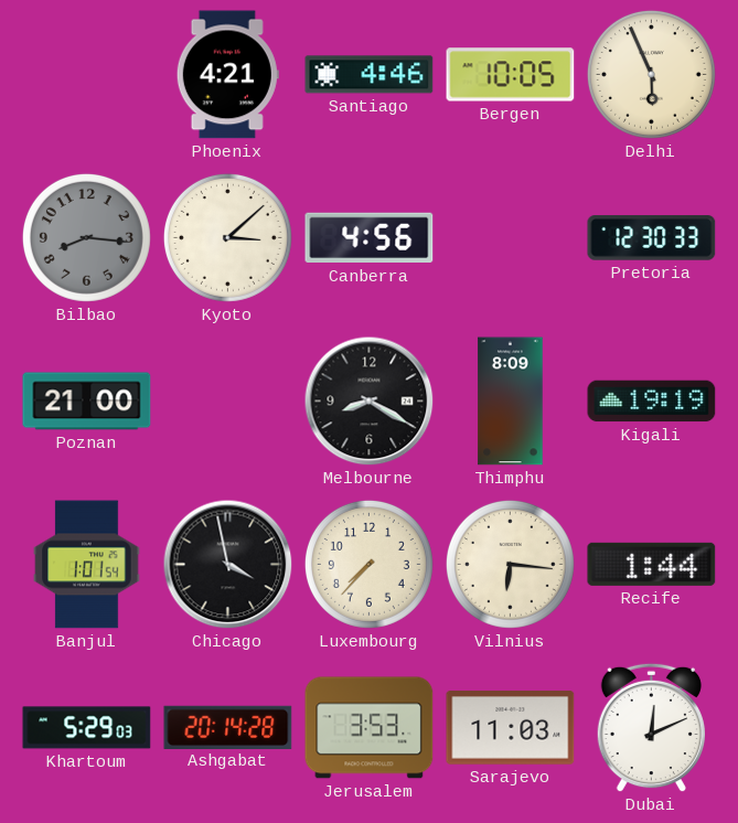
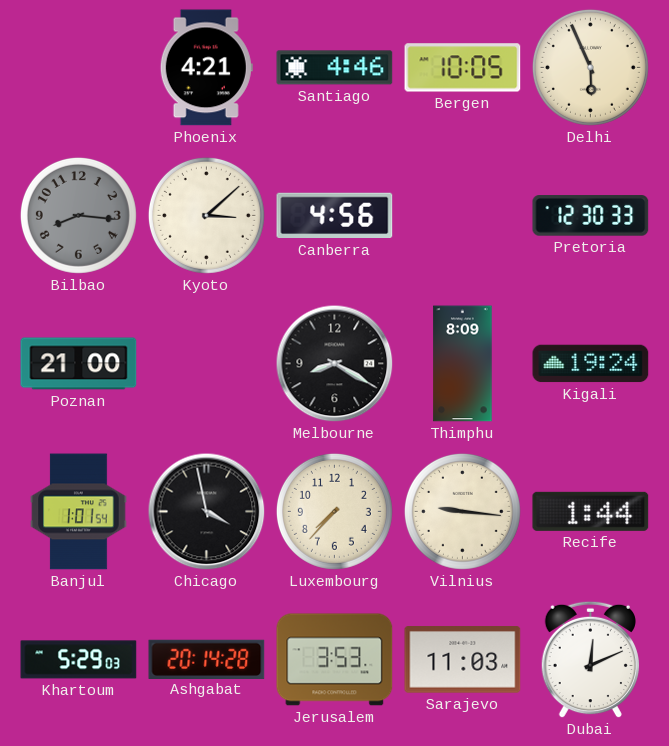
Kigali: 19:19 -> 19:24 (591, 364)
Vilnius: 6:16 -> 9:16 (462, 511)
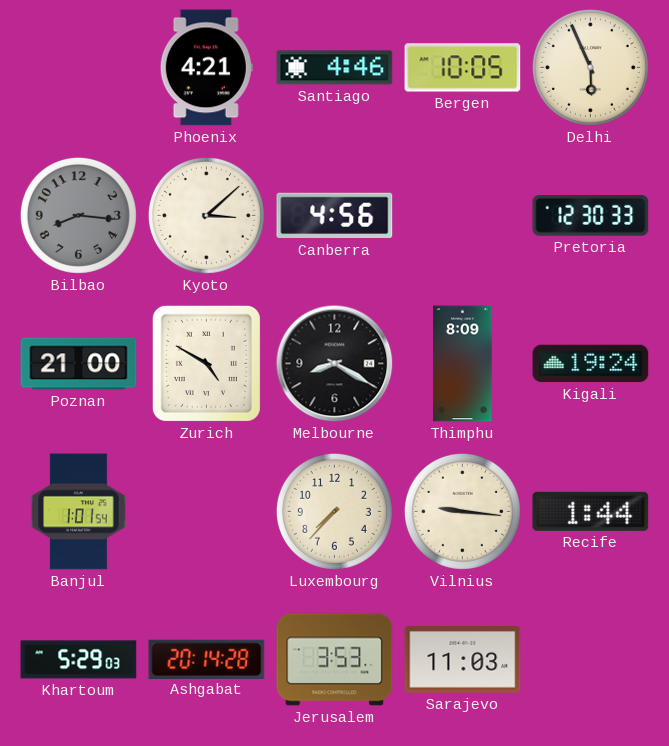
Zurich: none -> 4:50 (206, 363)
Chicago: 3:58 -> none (207, 512)
Dubai: 12:11 -> none (590, 660)
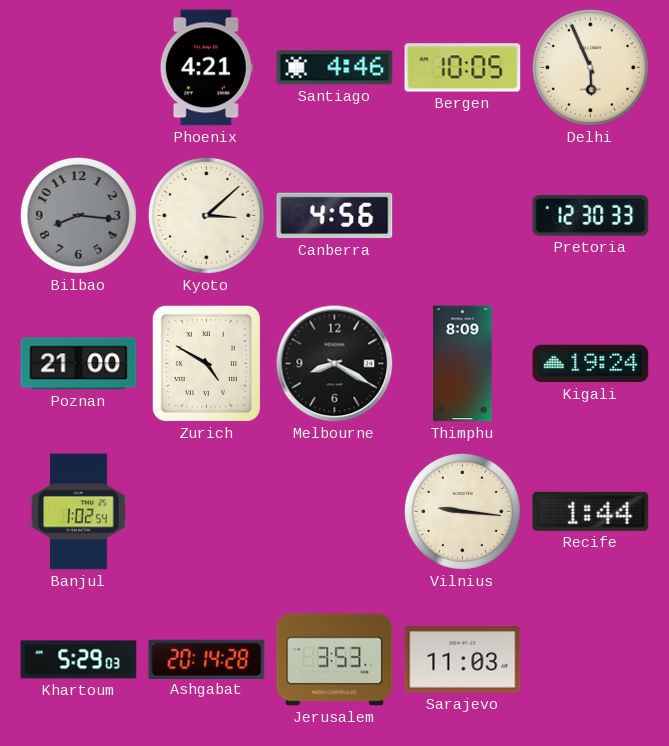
Banjul: 1:01 -> 1:02 (79, 512)
Luxembourg: 7:37 -> none (334, 511)
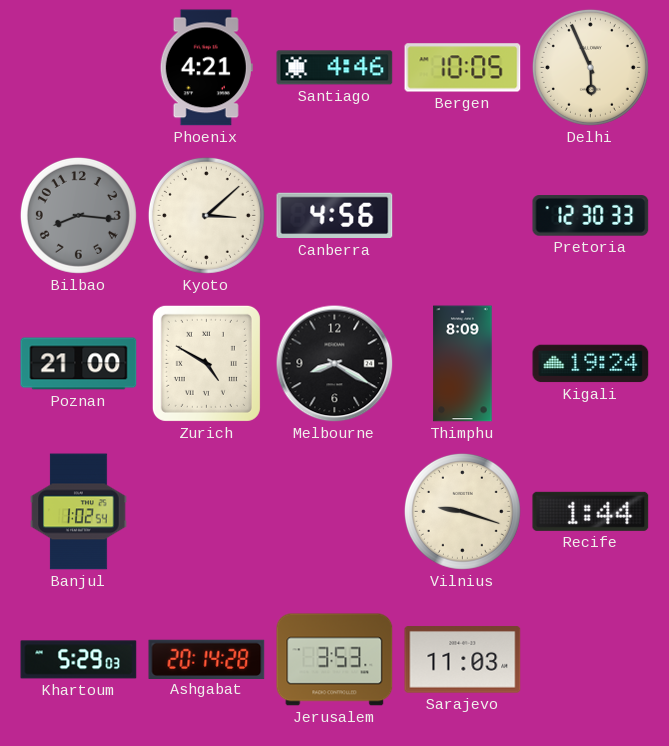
Vilnius: 9:16 -> 9:18 (462, 511)
